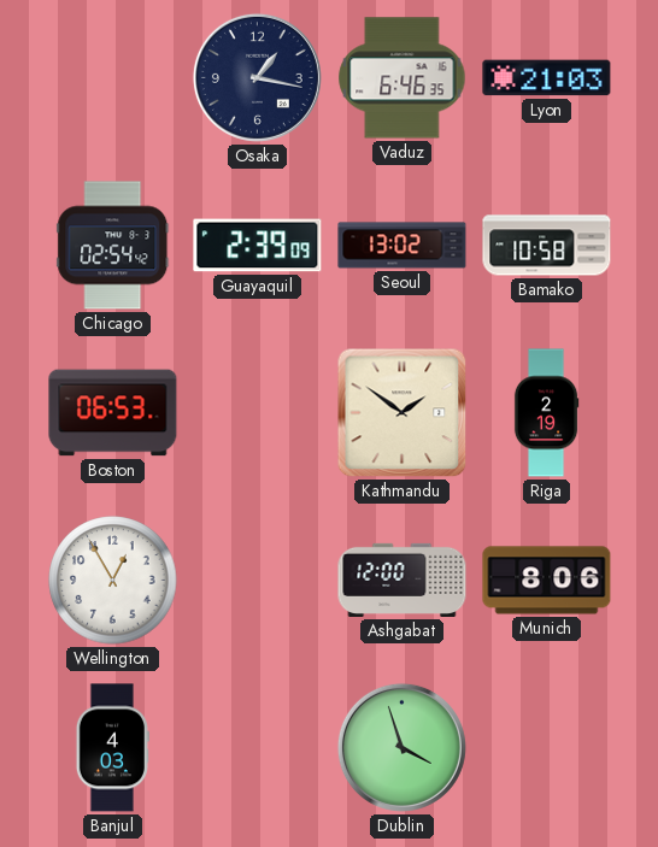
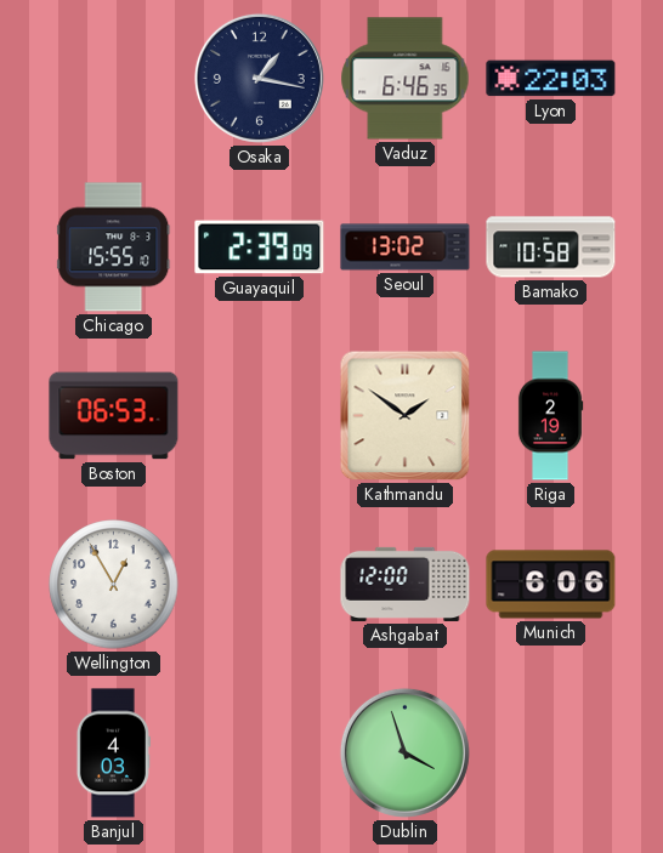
Lyon: 21:03 -> 22:03 (551, 79)
Chicago: 02:54 -> 15:55 (114, 248)
Munich: 8:06 -> 6:06 (551, 585)
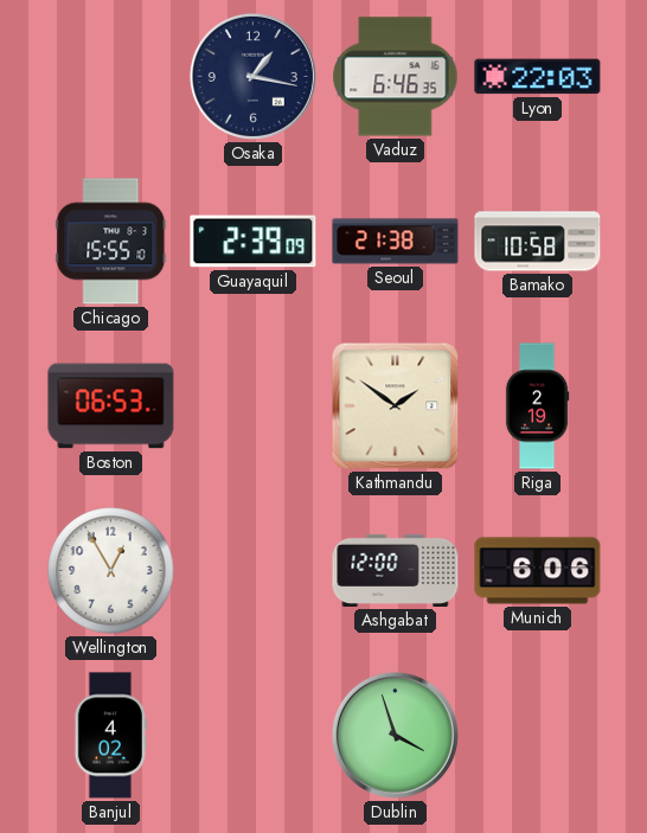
Seoul: 13:02 -> 21:38 (396, 242)
Banjul: 4:03 -> 4:02 (110, 736)
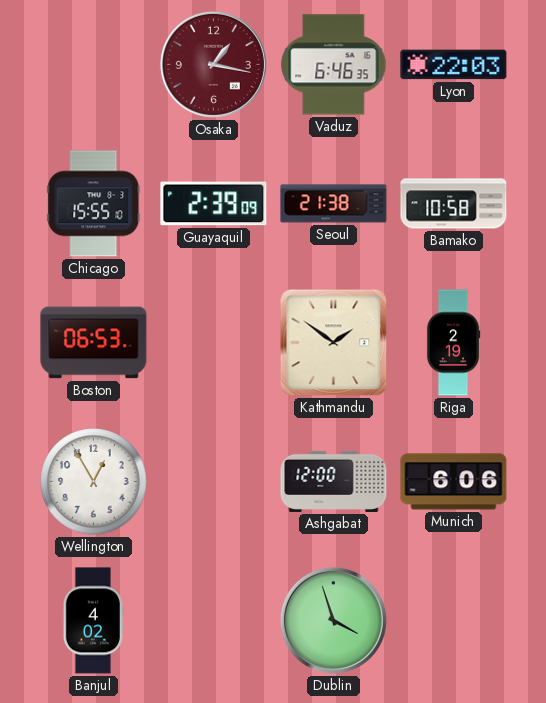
Osaka dial: navy -> burgundy (213, 64)
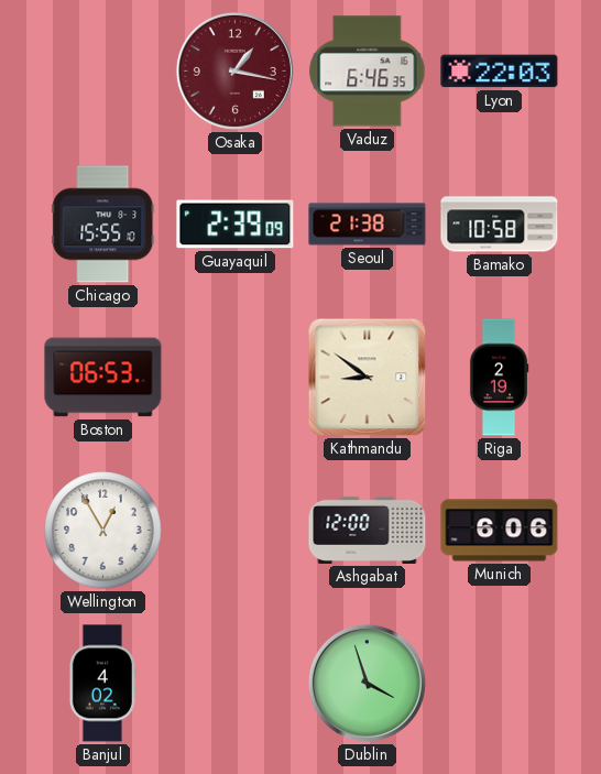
Kathmandu: 1:51 -> 8:51 (368, 378)
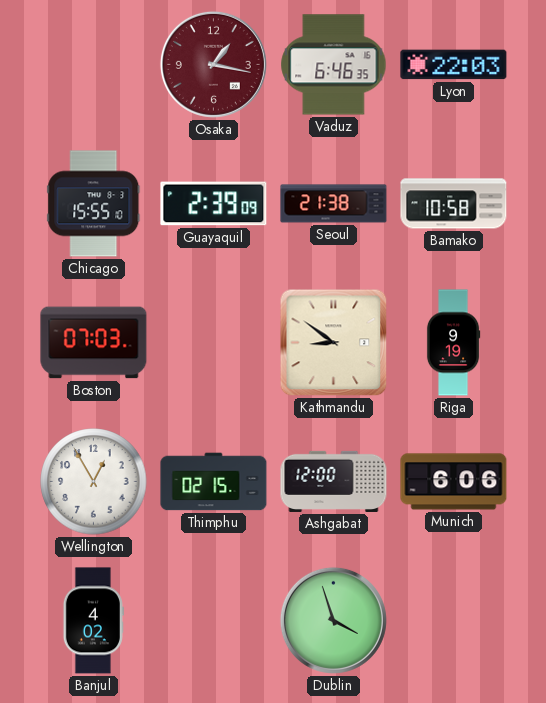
Boston: 06:53 -> 07:03 (94, 343)
Riga: 2:19 -> 9:19 (453, 343)
Thimphu: none -> 02:15 (214, 482)
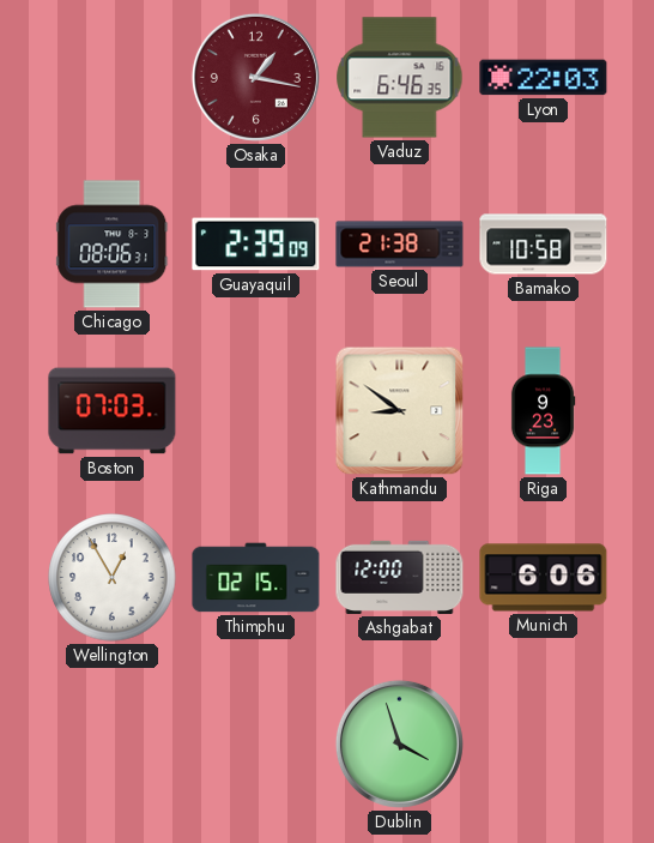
Chicago: 15:55 -> 08:06 (113, 245)
Riga: 9:19 -> 9:23 (543, 411)
Banjul: 4:02 -> none (93, 621)
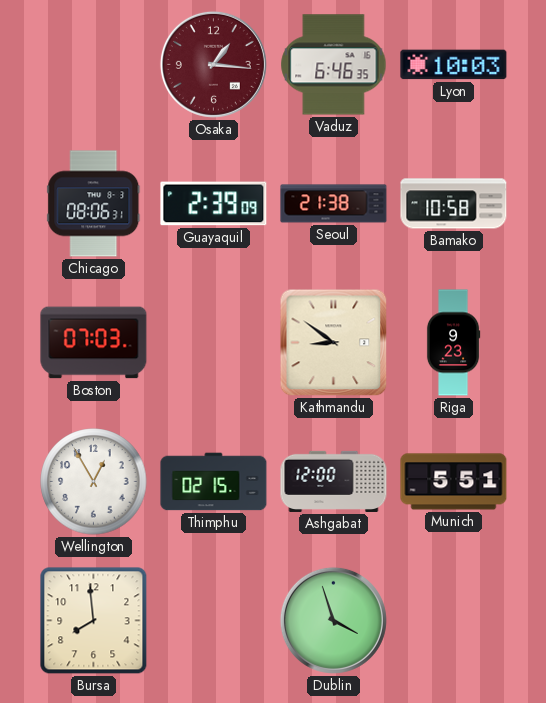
Osaka: 1:17 -> 1:16 (213, 64)
Lyon: 22:03 -> 10:03 (454, 65)
Munich: 6:06 -> 5:51 (454, 482)
Bursa: none -> 7:59 (94, 621)
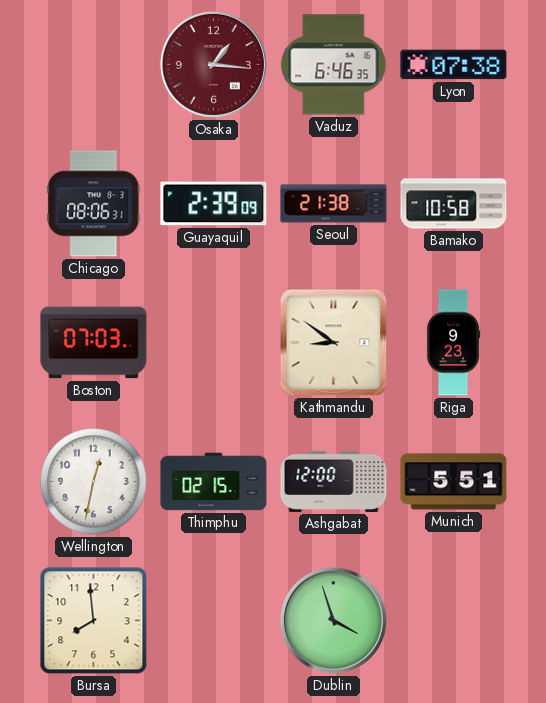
Lyon: 10:03 -> 07:38 (454, 65)
Wellington: 12:55 -> 12:32 (94, 482)
